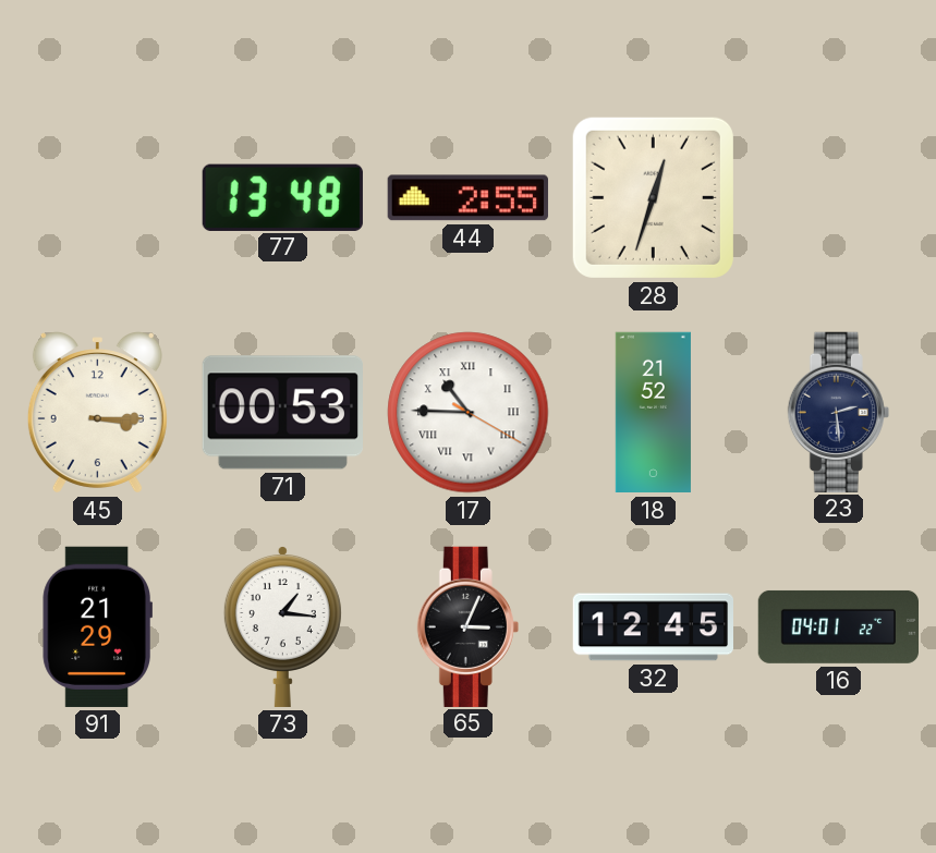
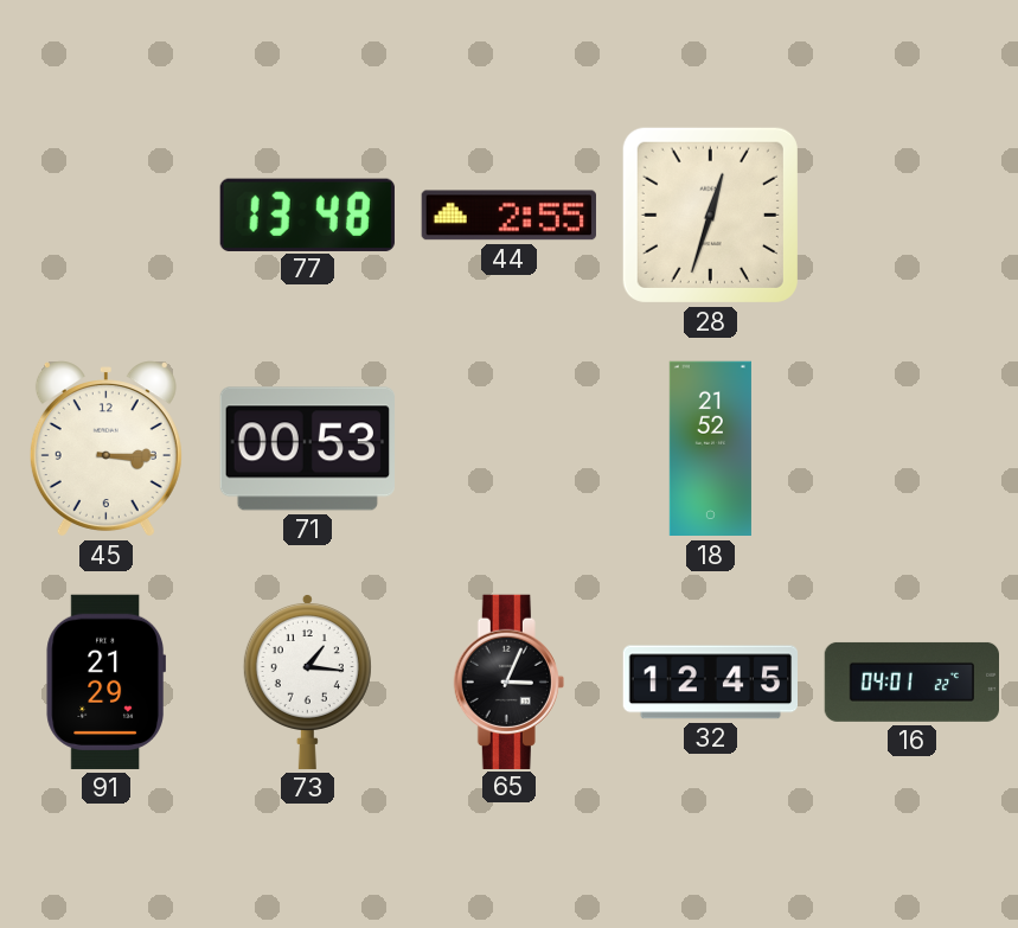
17: 10:45 -> none (469, 413)
23: 2:29 -> none (838, 412)
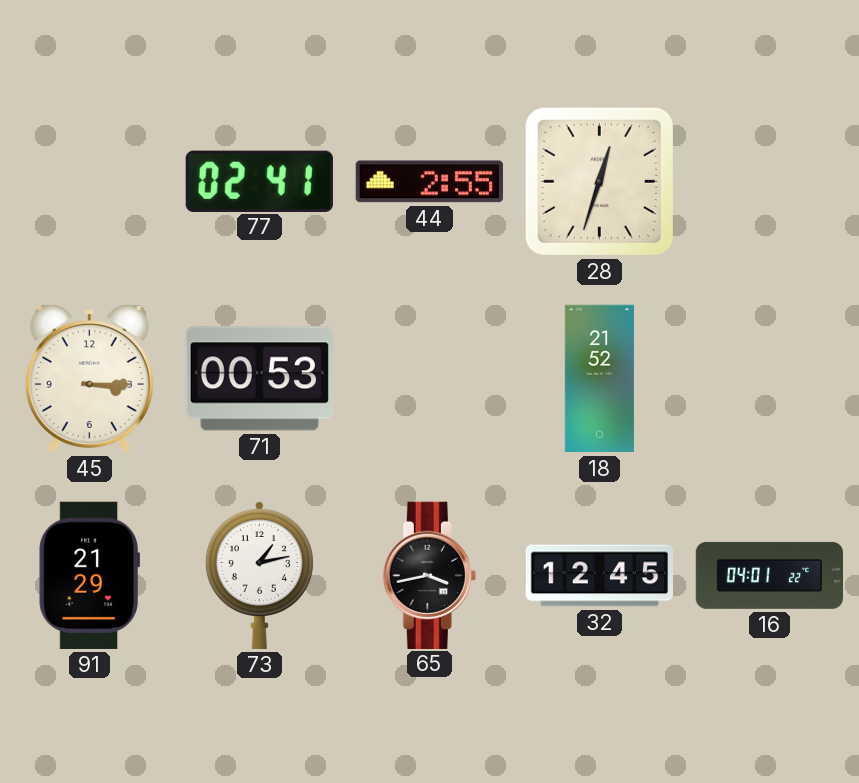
77: 13:48 -> 02:41 (259, 181)
73: 1:16 -> 1:13 (259, 575)
65: 3:04 -> 3:43 (429, 575)
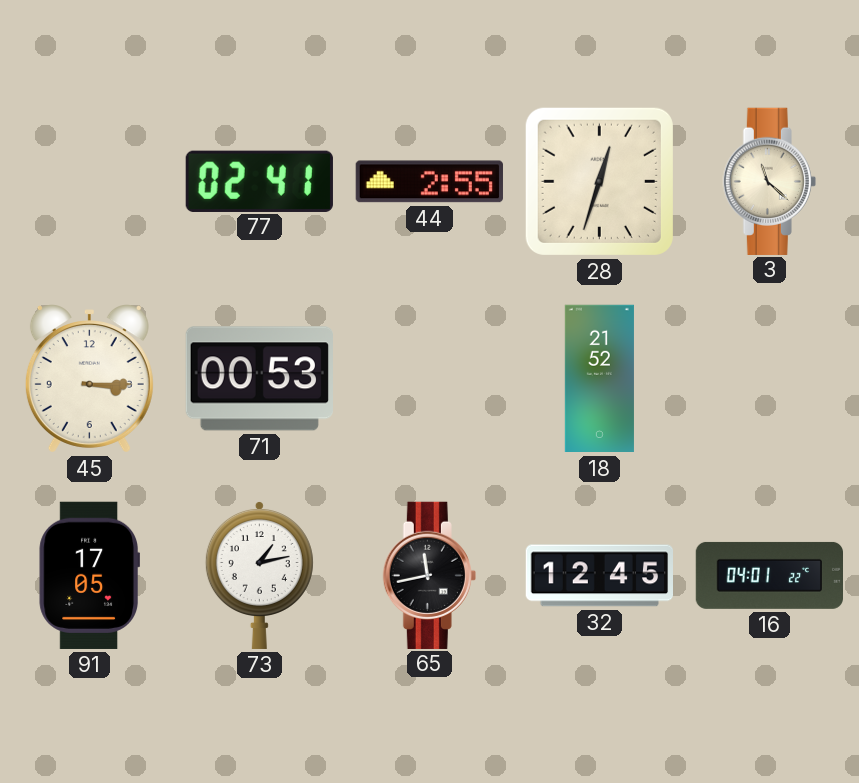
3: none -> 11:22 (769, 181)
91: 21:29 -> 17:05 (89, 575)
65: 3:43 -> 11:43 (429, 575)
